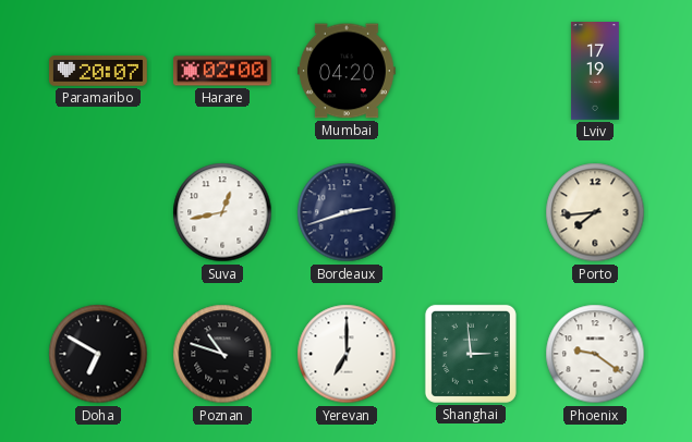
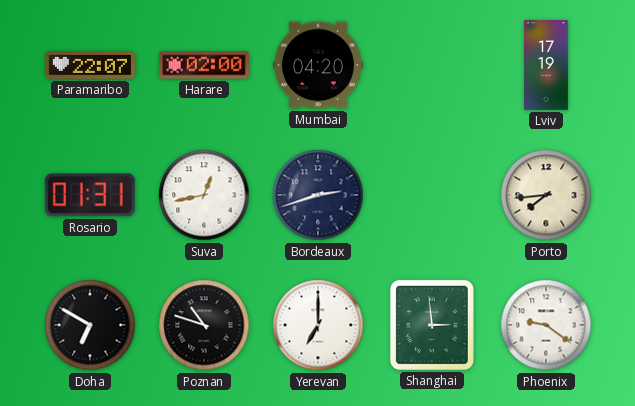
Paramaribo: 20:07 -> 22:07 (90, 65)
Rosario: none -> 01:31 (90, 195)
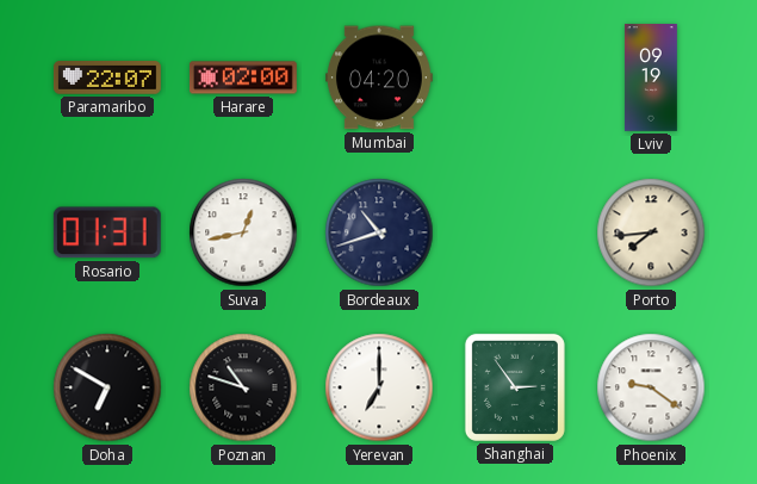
Lviv: 17:19 -> 09:19 (651, 79)
Bordeaux: 2:42 -> 10:42 (379, 232)
Shanghai: 2:59 -> 2:54 (515, 387)
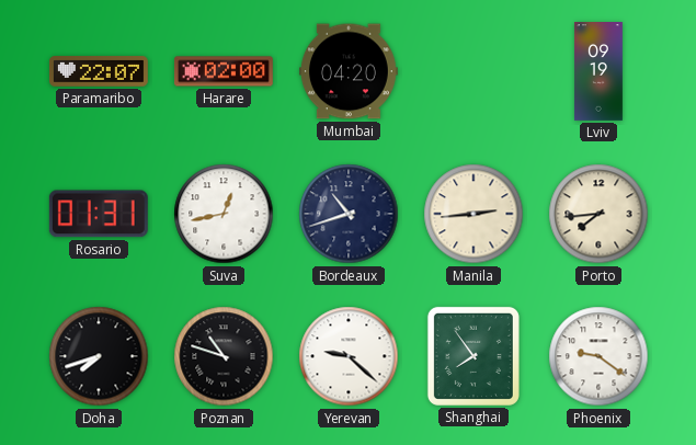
Manila: none -> 2:44 (473, 214)
Doha: 6:50 -> 7:42 (99, 356)
Yerevan: 7:00 -> 9:22 (349, 356)
Shanghai: 2:54 -> 7:54 (473, 356)
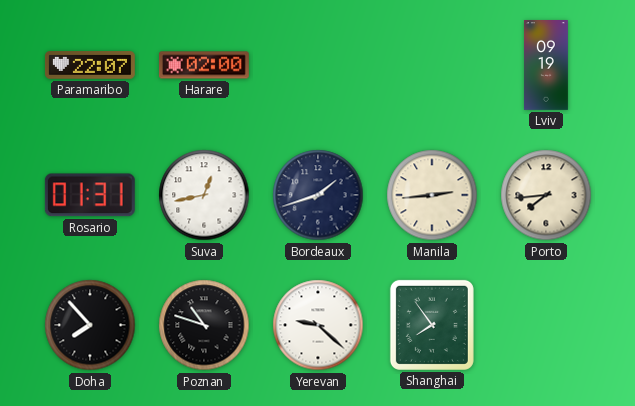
Mumbai: 04:20 -> none (349, 71)
Bordeaux: 10:42 -> 1:42 (318, 195)
Doha: 7:42 -> 7:53 (90, 325)
Phoenix: 9:21 -> none (598, 356)
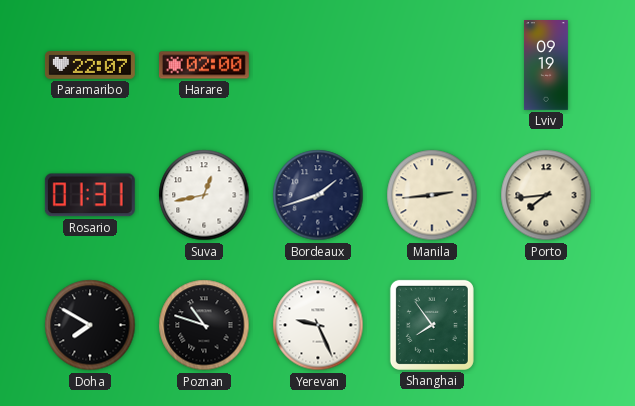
Doha: 7:53 -> 7:50 (90, 325)
Yerevan: 9:22 -> 9:26 (318, 325)
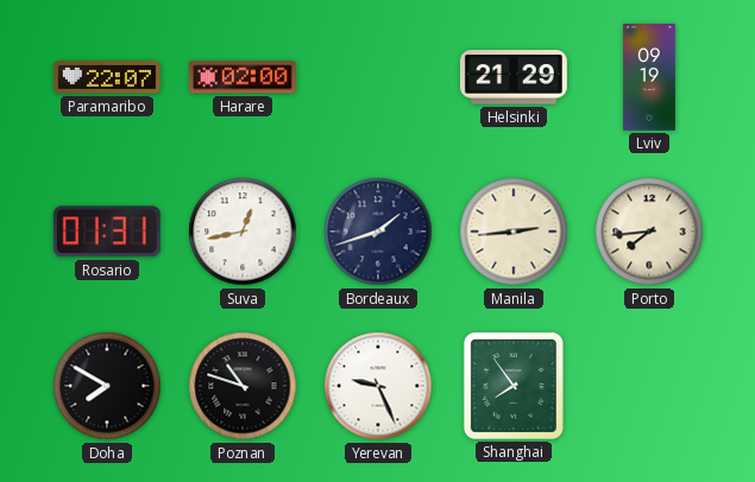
Helsinki: none -> 21:29 (514, 77)
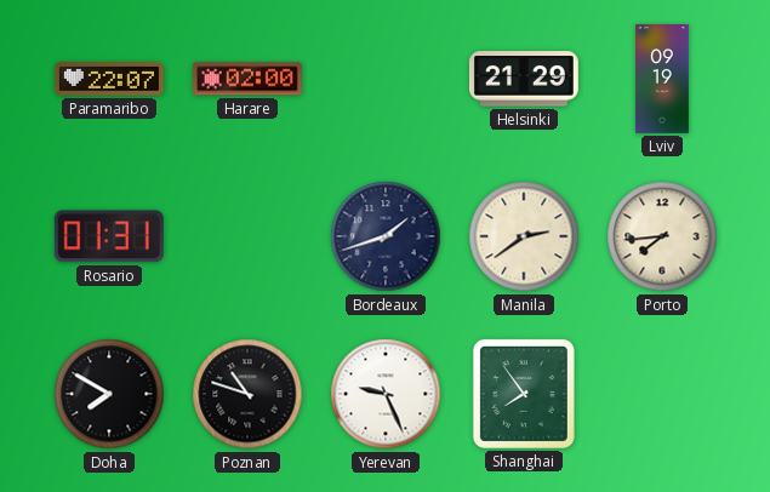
Suva: 12:43 -> none (243, 232)
Manila: 2:44 -> 2:39 (524, 236)
